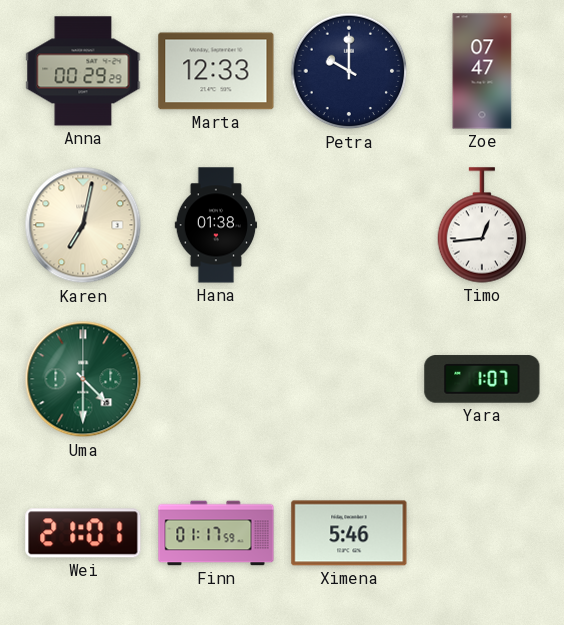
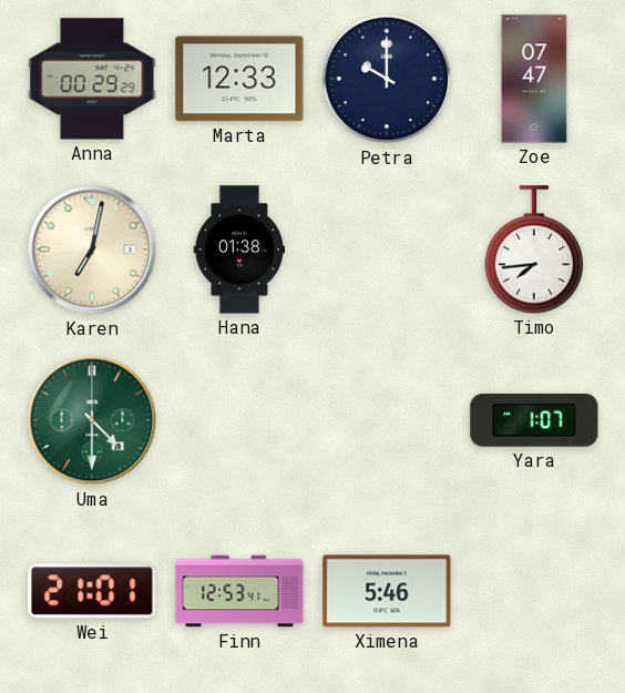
Timo: 12:44 -> 7:44 (534, 249)
Finn: 01:17 -> 12:53 (239, 591)
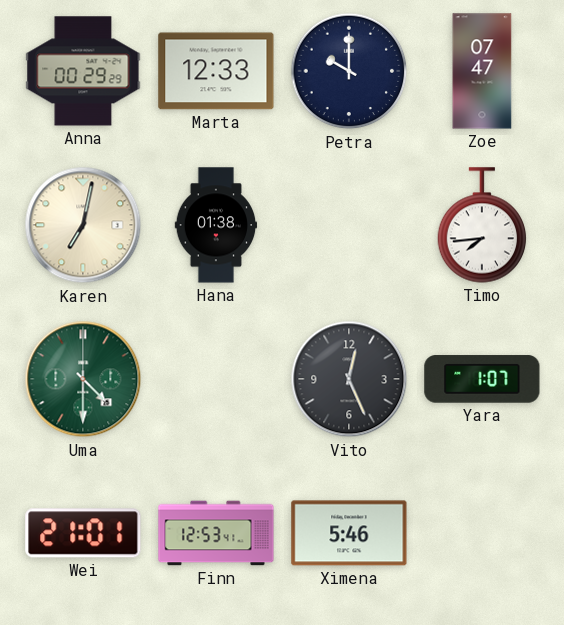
Vito: none -> 12:26 (349, 379)
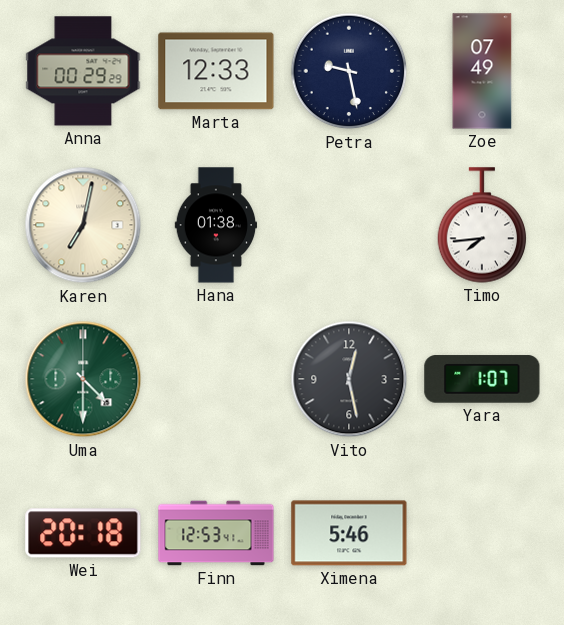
Petra: 10:00 -> 9:28 (349, 71)
Zoe: 07:47 -> 07:49 (482, 71)
Vito: 12:26 -> 12:28 (349, 379)
Wei: 21:01 -> 20:18 (83, 533)
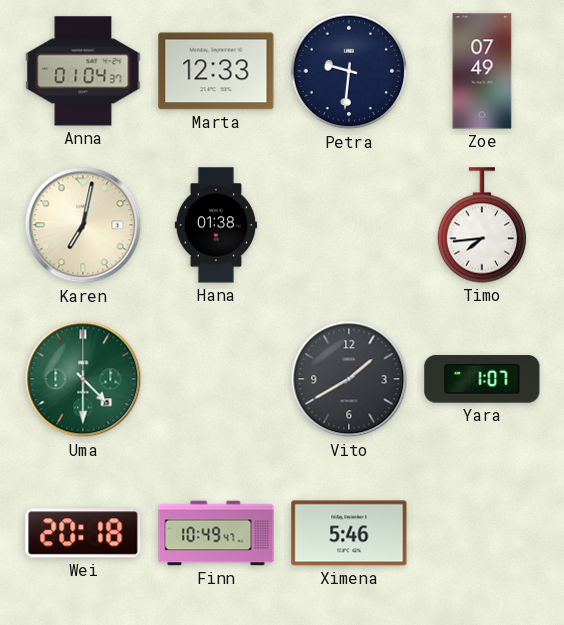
Anna: 00:29 -> 01:04 (83, 71)
Petra: 9:28 -> 9:31 (349, 71)
Vito: 12:28 -> 1:40 (349, 379)
Finn: 12:53 -> 10:49 (216, 533)
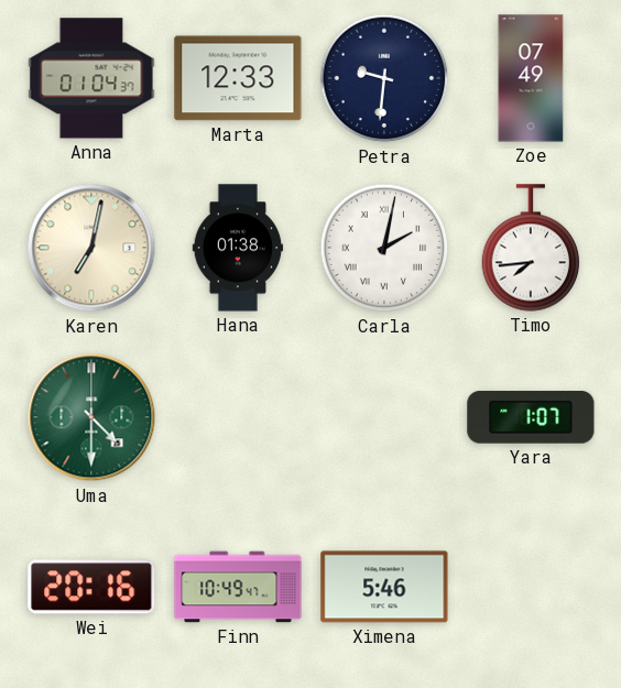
Carla: none -> 2:02 (384, 248)
Vito: 1:40 -> none (349, 379)
Wei: 20:18 -> 20:16 (91, 587)
